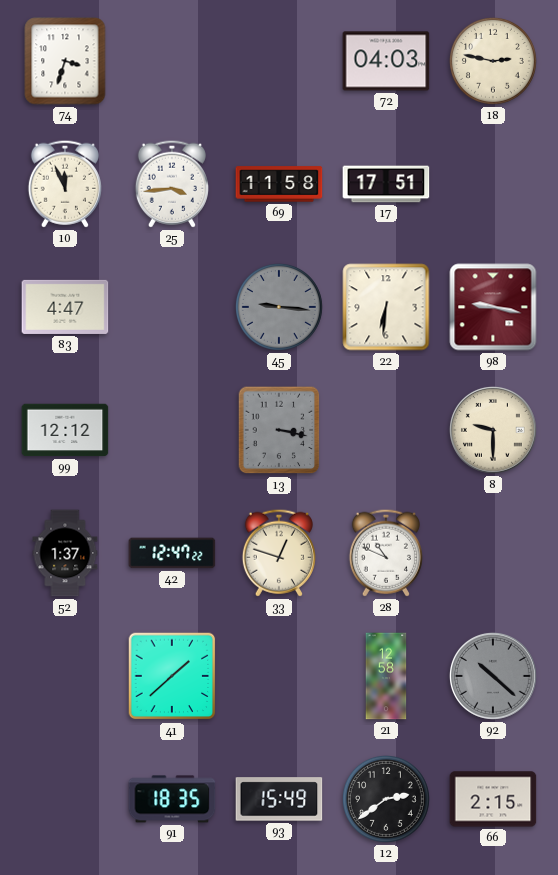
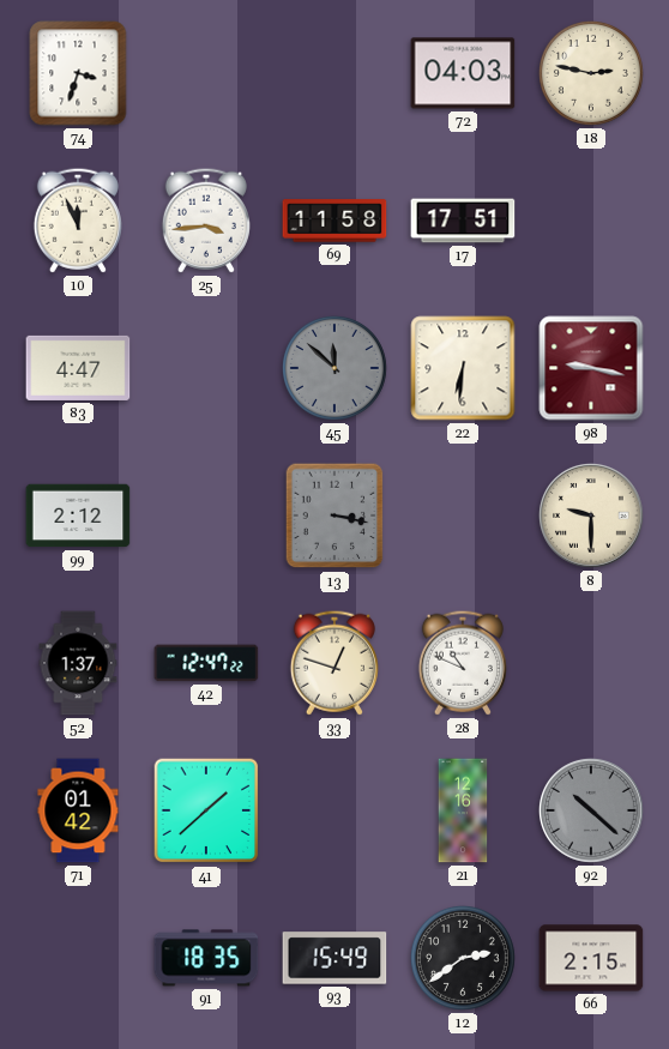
45: 9:16 -> 11:52 (334, 368)
99: 12:12 -> 2:12 (78, 516)
71: none -> 01:42 (78, 810)
21: 12:58 -> 12:16 (463, 810)
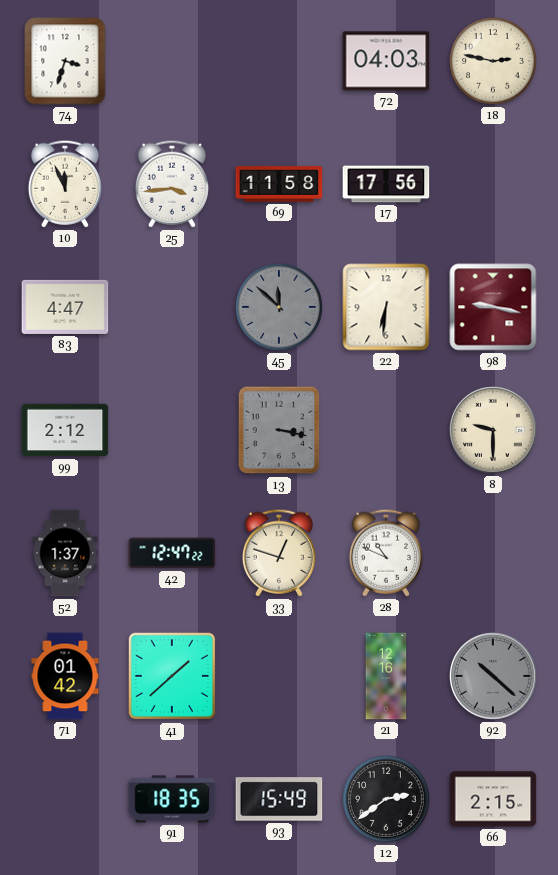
17: 17:51 -> 17:56 (386, 184)
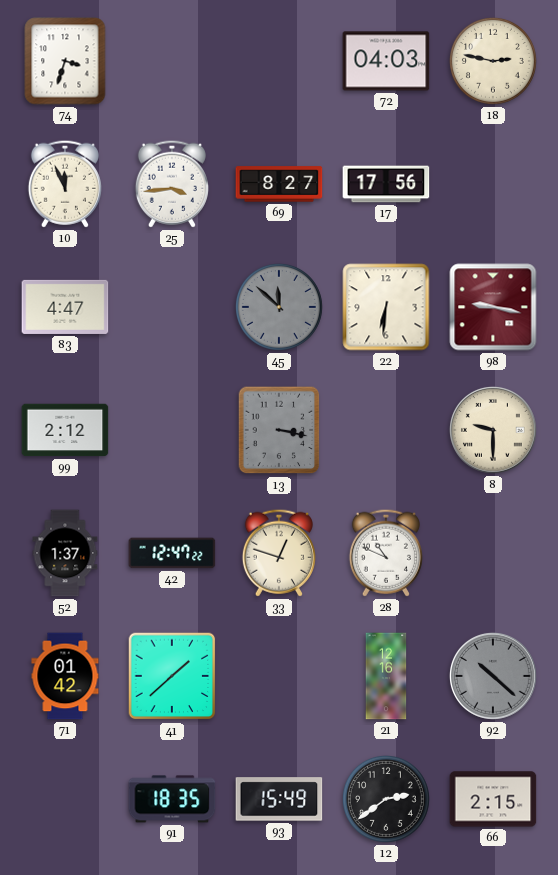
69: 11:58 -> 8:27 (279, 184)
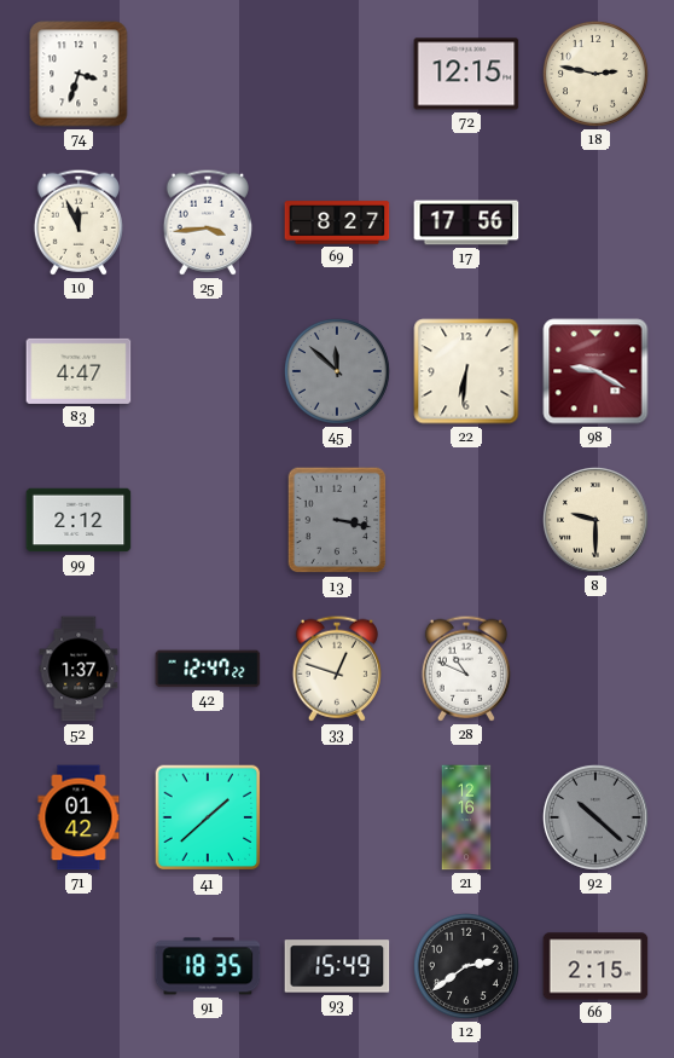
72: 04:03 -> 12:15 (466, 74)
98: 9:17 -> 9:20 (595, 371)
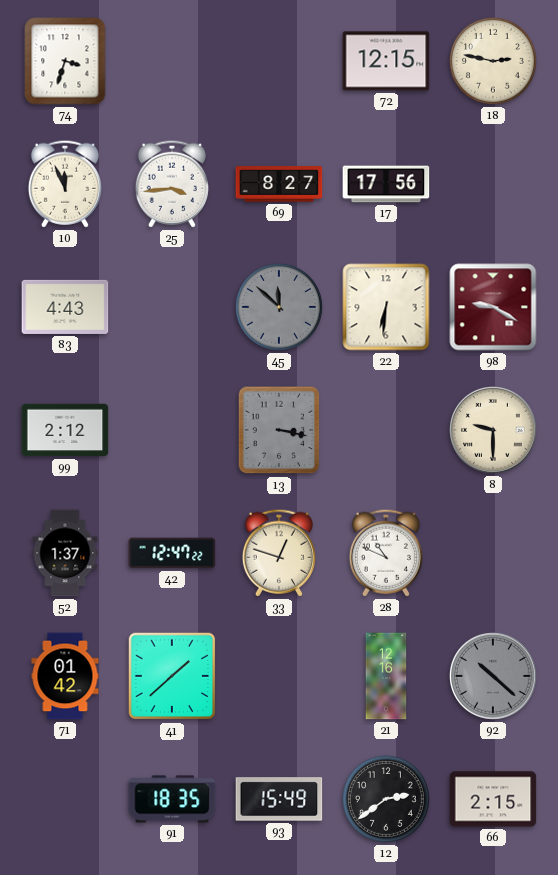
83: 4:47 -> 4:43 (65, 307)
